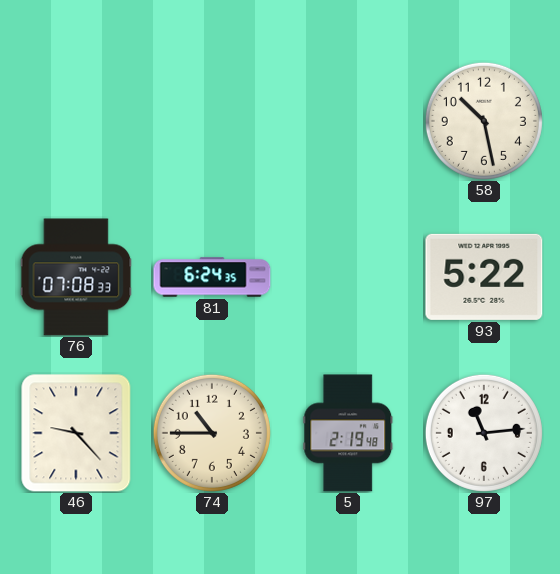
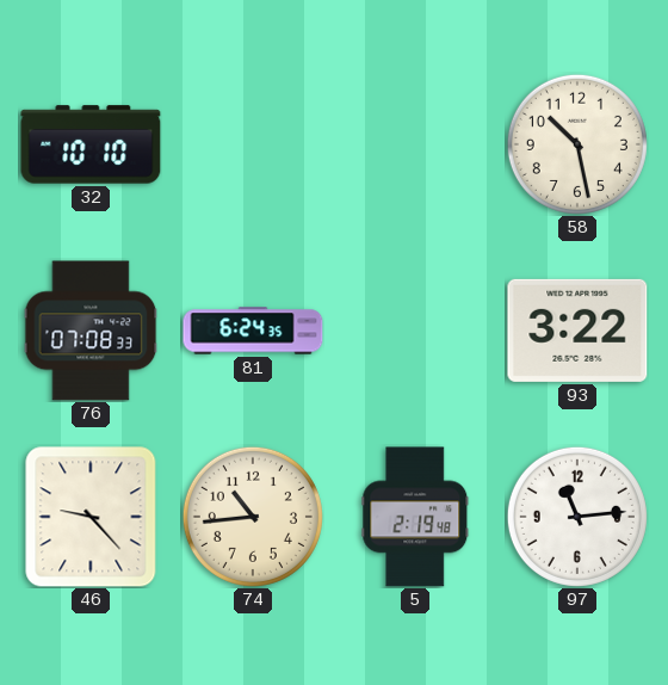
32: none -> 10:10 (91, 144)
93: 5:22 -> 3:22 (577, 331)
74: 10:45 -> 10:44 (253, 517)
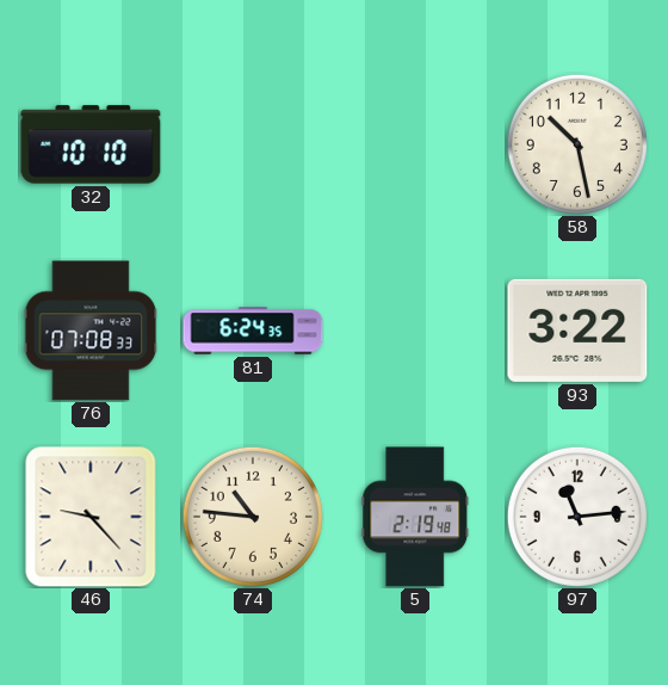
74: 10:44 -> 10:46 (253, 517)
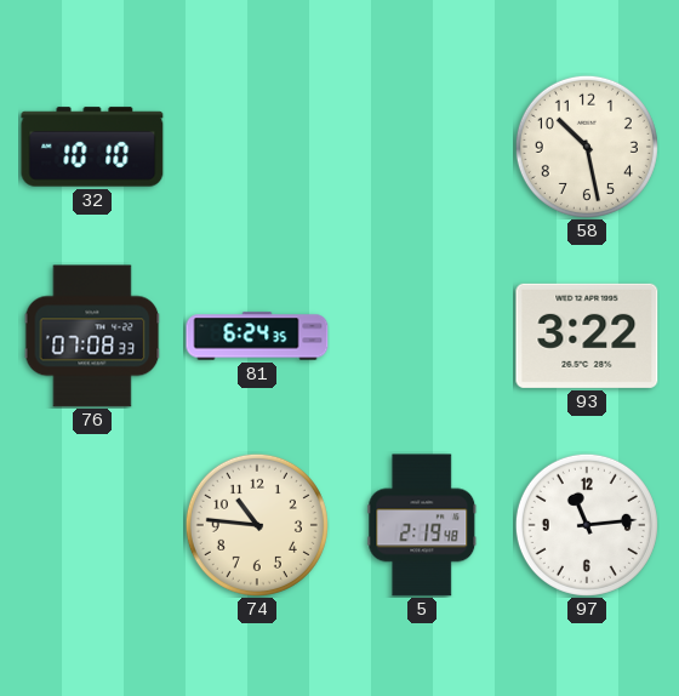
46: 9:23 -> none (91, 517)
